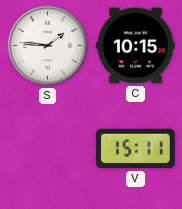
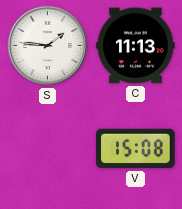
C: 10:15 -> 11:13 (136, 46)
V: 15:11 -> 15:08 (136, 149)
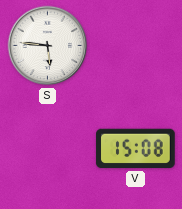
S: 1:46 -> 5:46 (48, 46)
C: 11:13 -> none (136, 46)
